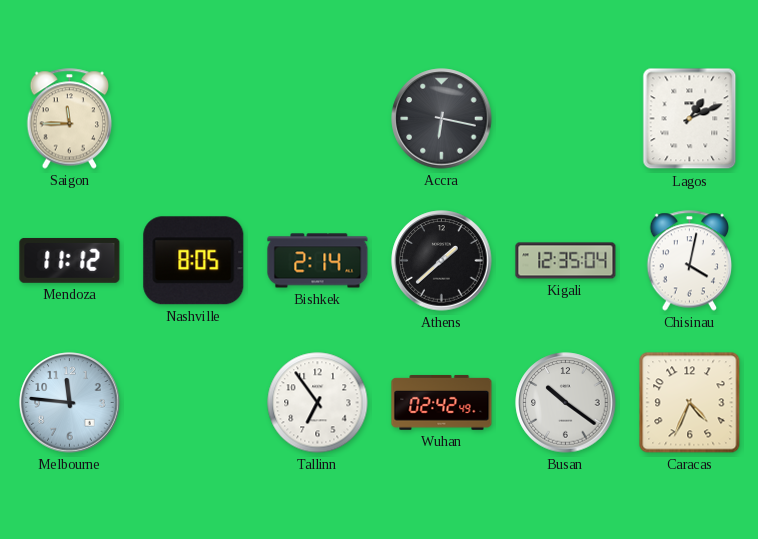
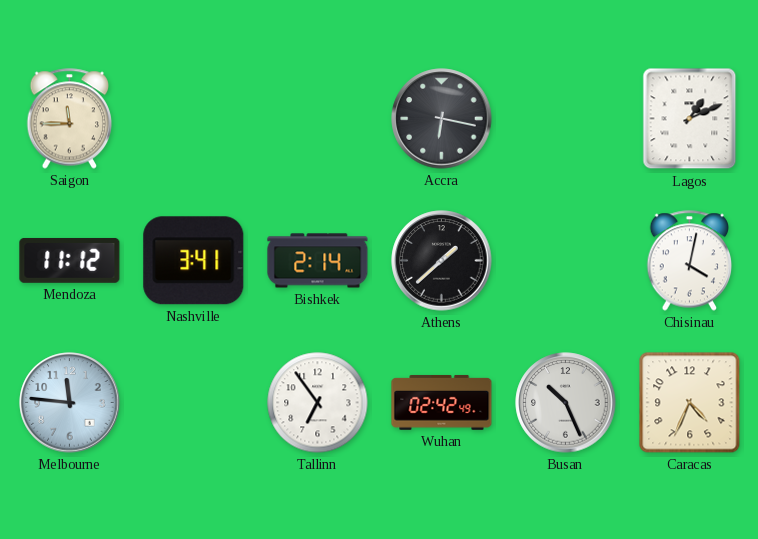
Nashville: 8:05 -> 3:41 (194, 261)
Kigali: 12:35 -> none (566, 261)
Busan: 10:21 -> 10:26 (566, 403)
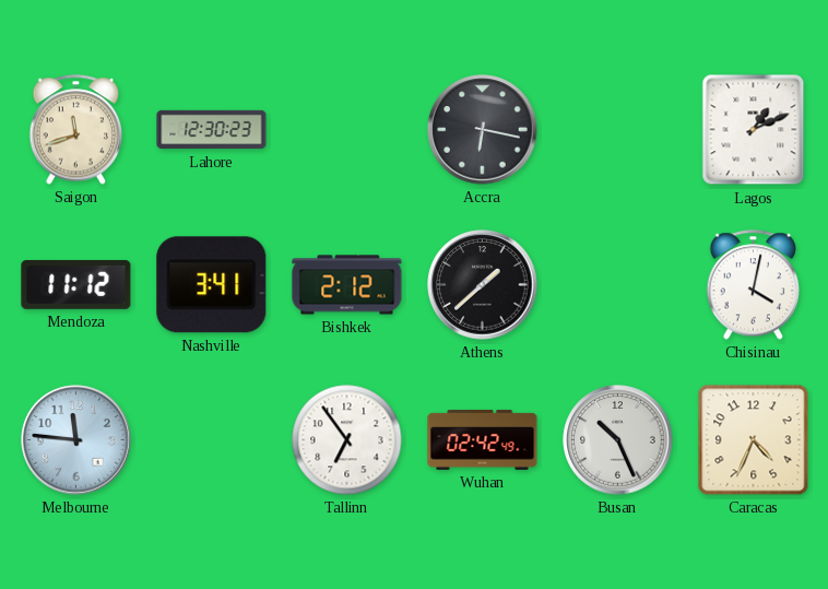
Saigon: 11:45 -> 11:42 (76, 130)
Lahore: none -> 12:30 (212, 130)
Bishkek: 2:14 -> 2:12 (347, 285)
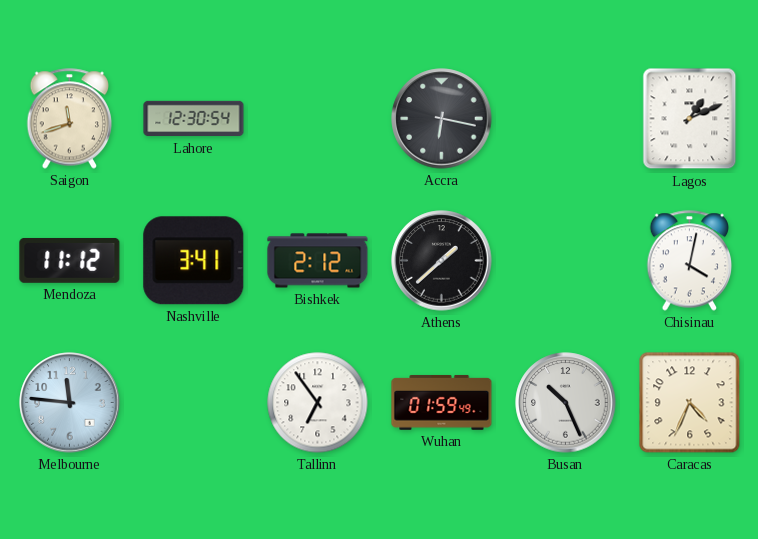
Lahore: 12:30:23 -> 12:30:54 (194, 119)
Wuhan: 02:42 -> 01:59 (442, 403)
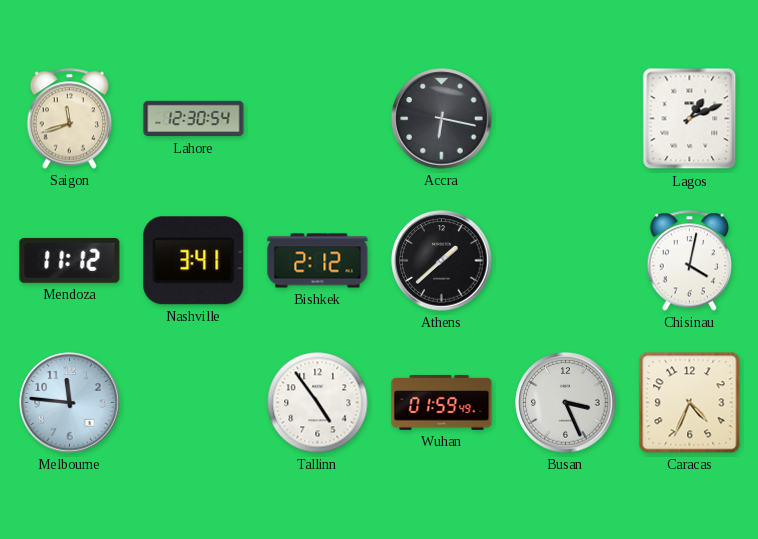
Tallinn: 6:54 -> 4:54 (318, 403)
Busan: 10:26 -> 3:26 (566, 403)
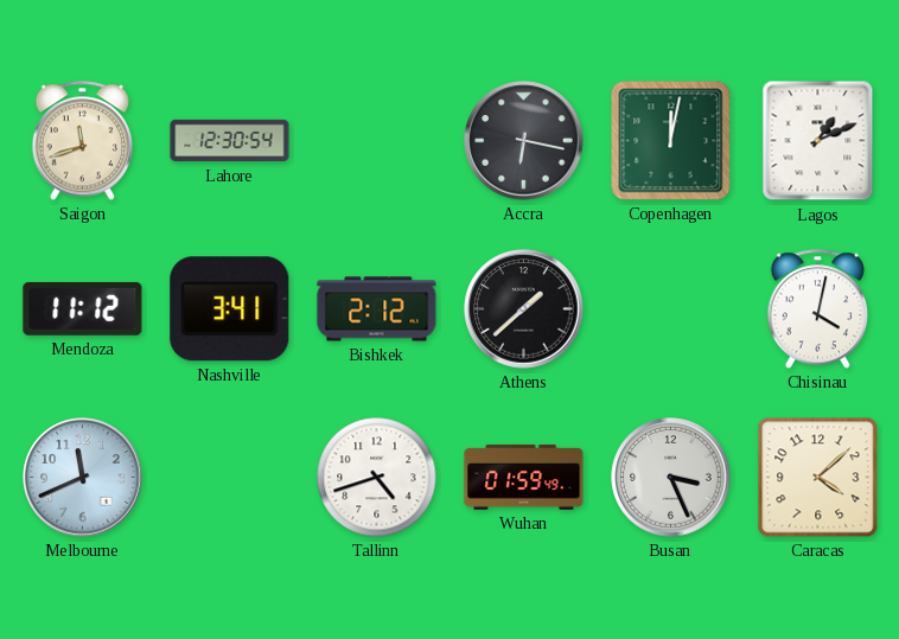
Copenhagen: none -> 12:02 (671, 141)
Melbourne: 11:46 -> 11:41 (83, 478)
Tallinn: 4:54 -> 4:42 (377, 478)
Caracas: 4:34 -> 4:08 (818, 478)
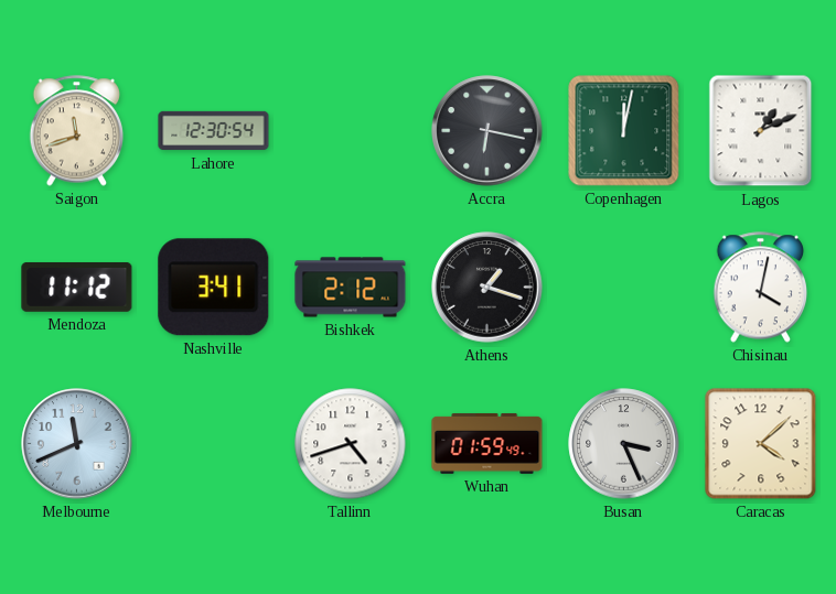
Athens: 1:38 -> 1:18 (487, 288)
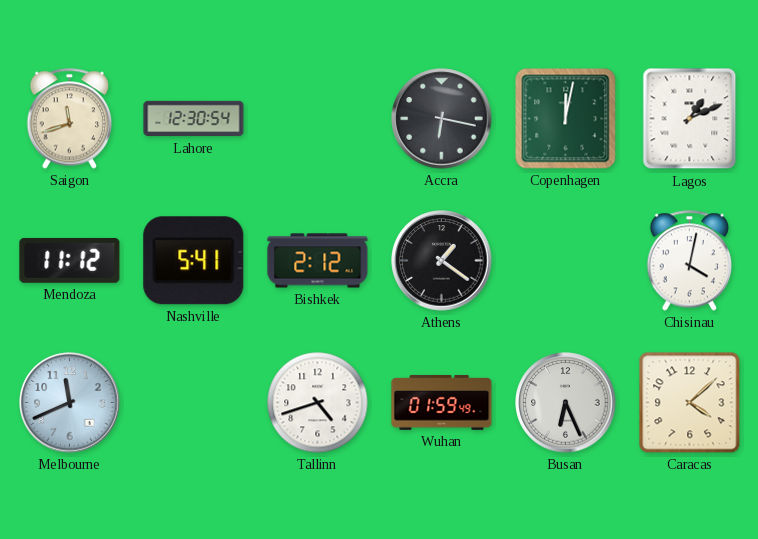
Nashville: 3:41 -> 5:41 (194, 261)
Athens: 1:18 -> 1:21 (442, 261)
Busan: 3:26 -> 6:26 (566, 403)
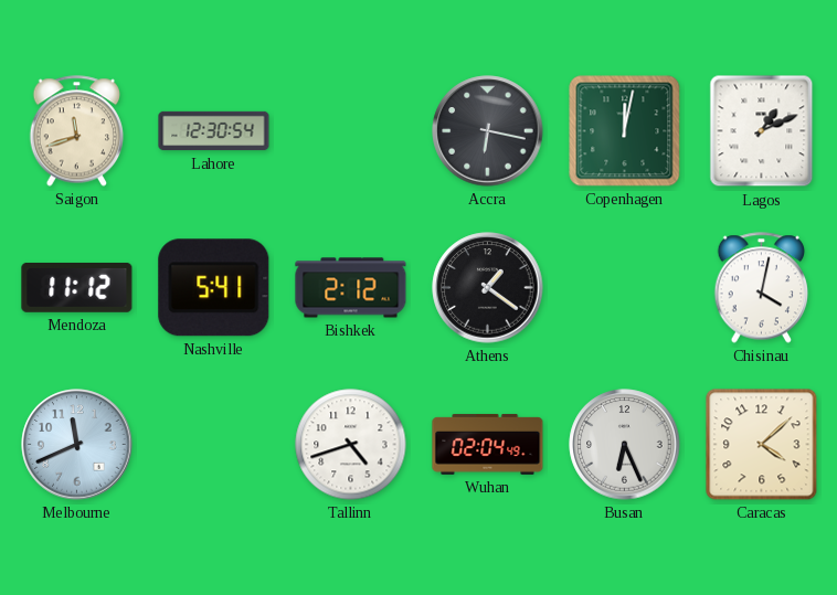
Wuhan: 01:59 -> 02:04 (488, 445)
